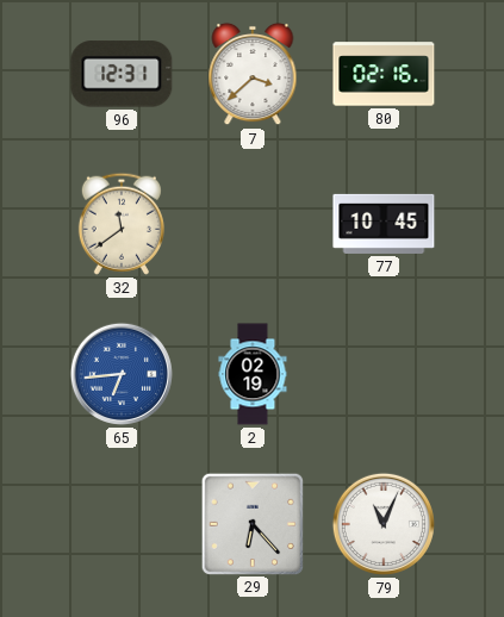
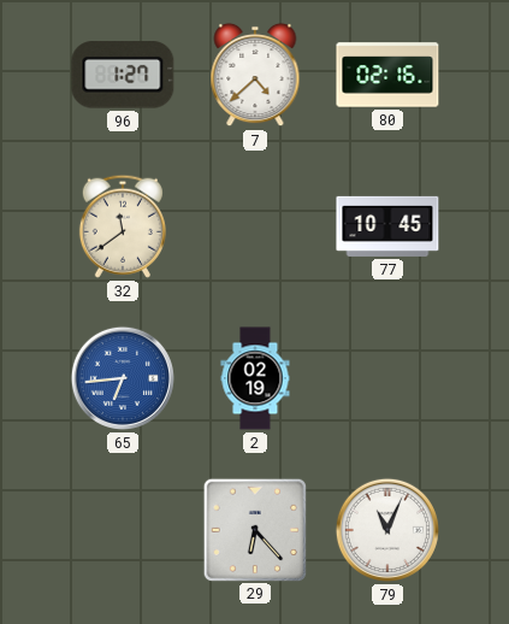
96: 12:31 -> 1:27 (123, 75)
7: 3:38 -> 4:38 (255, 75)
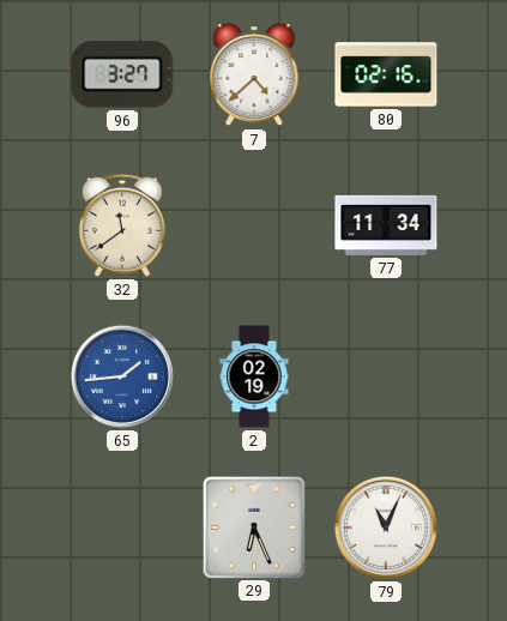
96: 1:27 -> 3:27 (122, 74)
77: 10:45 -> 11:34 (386, 225)
65: 6:44 -> 1:44 (122, 376)
29: 6:23 -> 6:26 (253, 526)
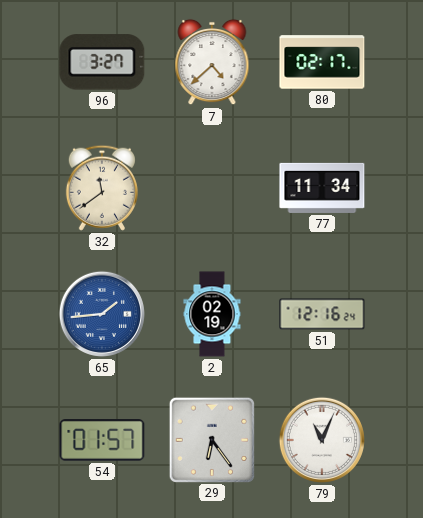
80: 02:16 -> 02:17 (322, 62)
51: none -> 12:16 (322, 314)
54: none -> 01:57 (102, 441)
29: 6:26 -> 6:24 (211, 439)
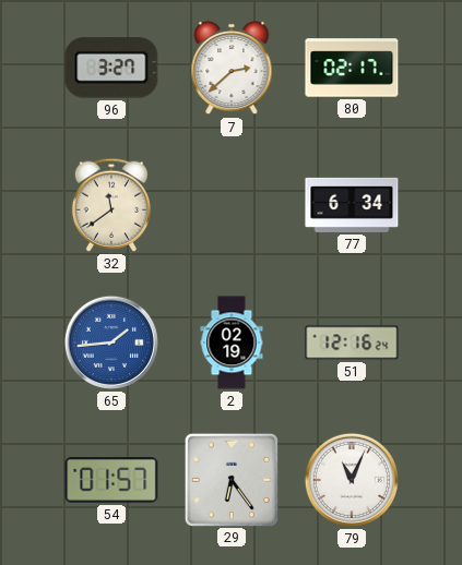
7: 4:38 -> 2:38 (232, 68)
77: 11:34 -> 6:34 (352, 205)
